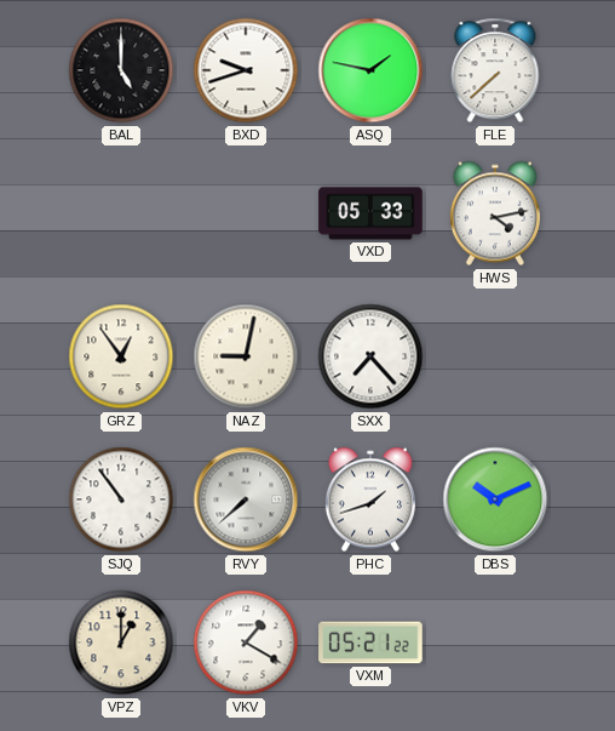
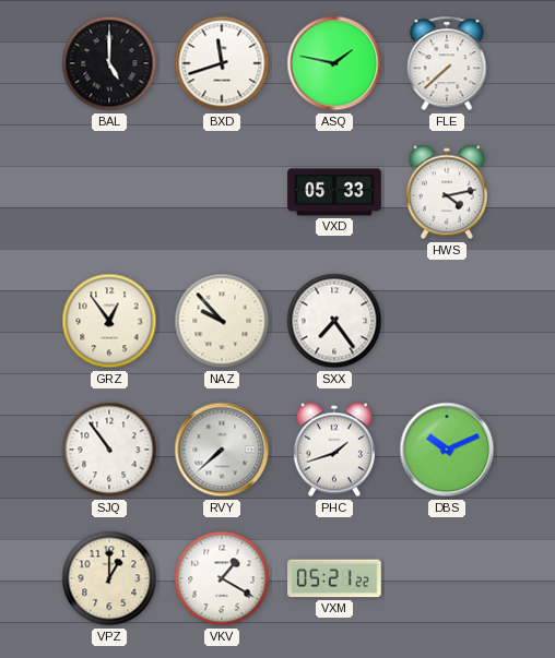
BXD: 9:42 -> 11:42 (222, 63)
NAZ: 9:02 -> 9:53 (222, 321)
SXX: 7:23 -> 7:24 (334, 321)
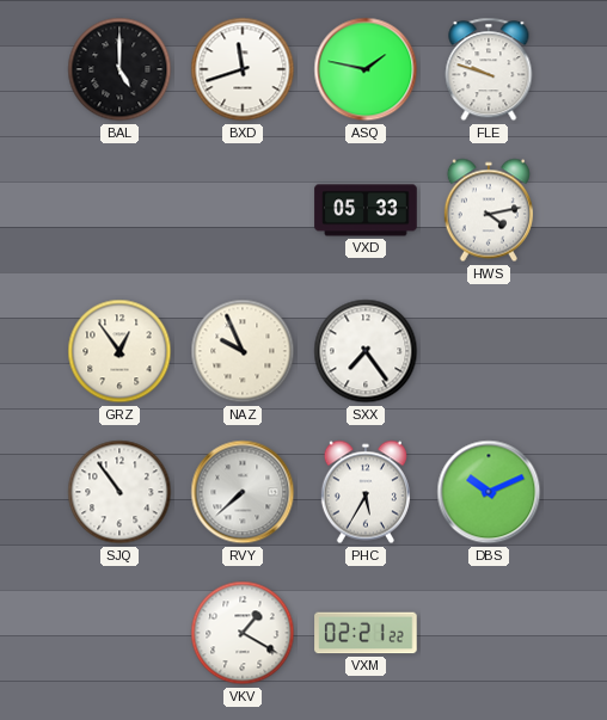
FLE: 7:38 -> 9:48 (489, 69)
NAZ: 9:53 -> 9:56 (243, 351)
PHC: 1:42 -> 5:35 (366, 492)
VPZ: 1:00 -> none (109, 578)
VXM: 05:21 -> 02:21 (366, 633)
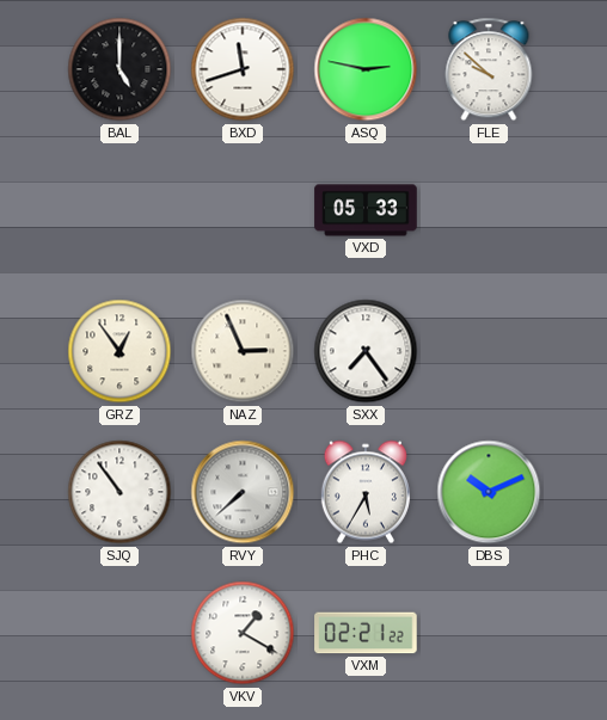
ASQ: 1:47 -> 2:47 (366, 69)
FLE: 9:48 -> 9:52 (489, 69)
HWS: 4:13 -> none (489, 210)
NAZ: 9:56 -> 2:56 (243, 351)
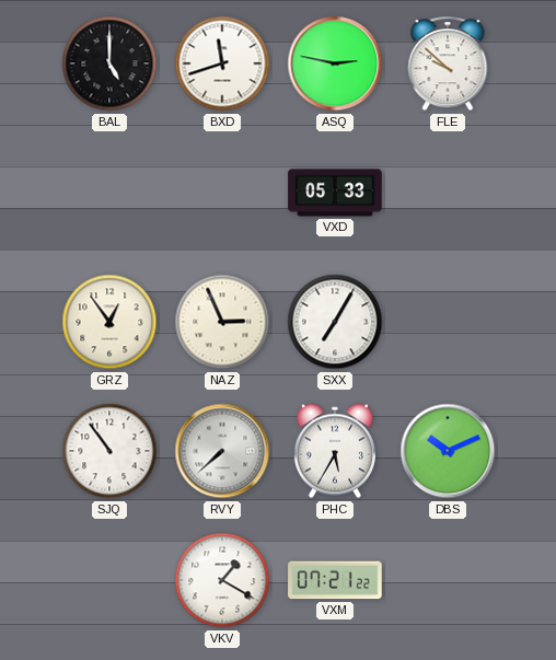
SXX: 7:24 -> 7:05 (335, 322)
VXM: 02:21 -> 07:21 (335, 580)
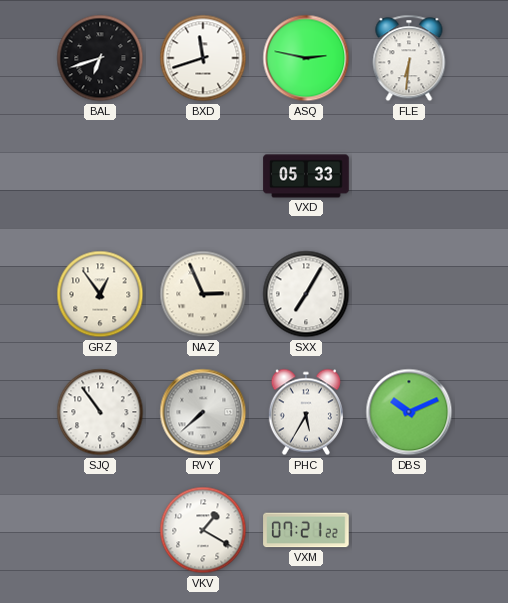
BAL: 5:00 -> 6:42 (100, 58)
FLE: 9:52 -> 6:31 (409, 58)
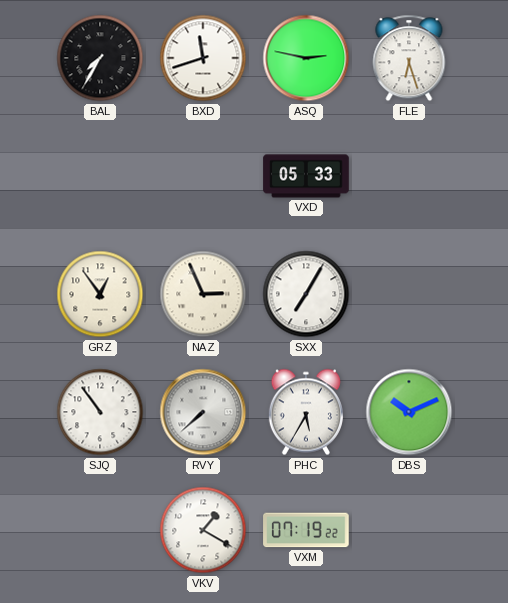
BAL: 6:42 -> 7:35 (100, 58)
FLE: 6:31 -> 6:27 (409, 58)
VXM: 07:21 -> 07:19 (306, 530)
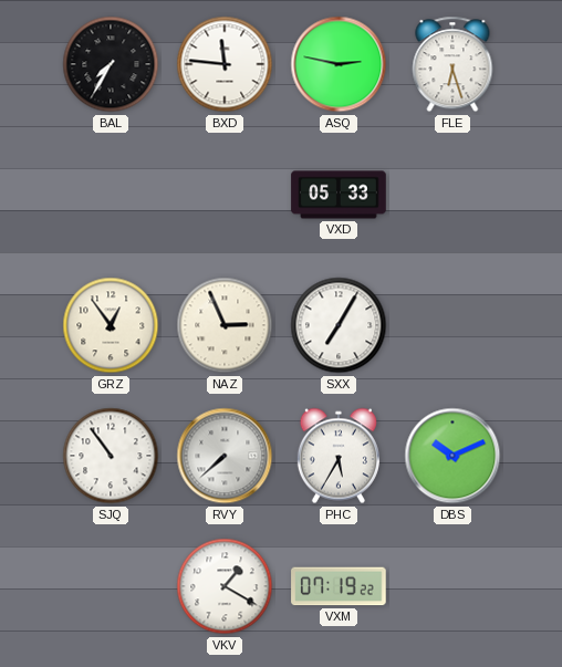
BXD: 11:42 -> 11:46 (225, 64)
